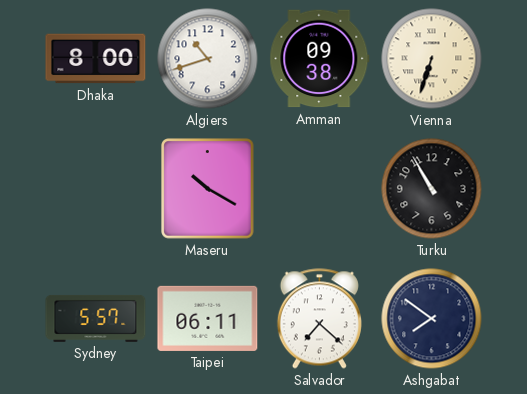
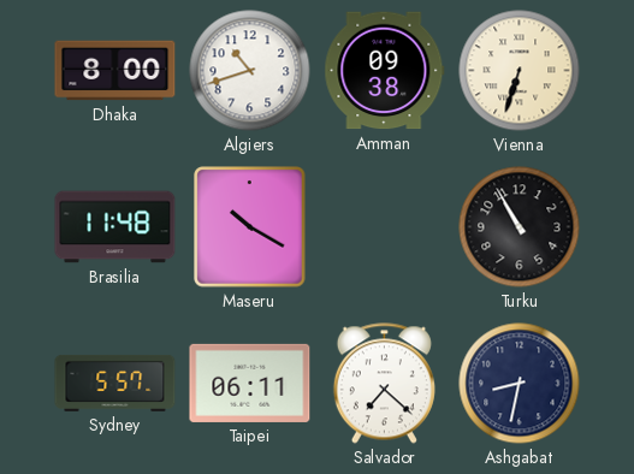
Brasilia: none -> 11:48 (115, 227)
Ashgabat: 7:51 -> 8:32 (520, 384)
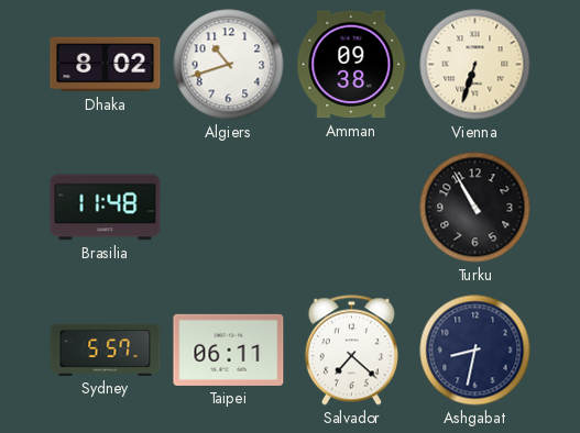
Dhaka: 8:00 -> 8:02 (106, 65)
Maseru: 10:20 -> none (250, 227)
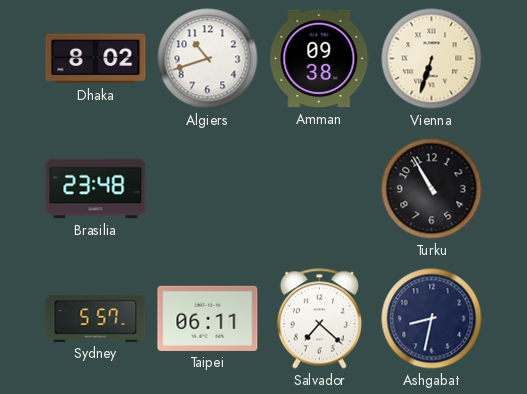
Brasilia: 11:48 -> 23:48 (96, 189)
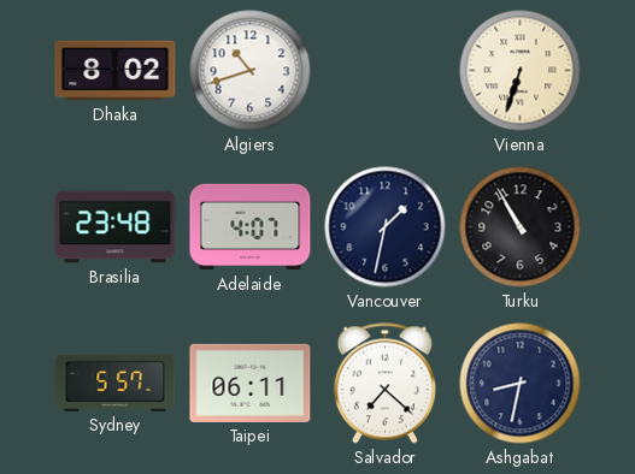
Amman: 09:38 -> none (320, 59)
Adelaide: none -> 4:07 (251, 227)
Vancouver: none -> 1:32 (386, 227)
